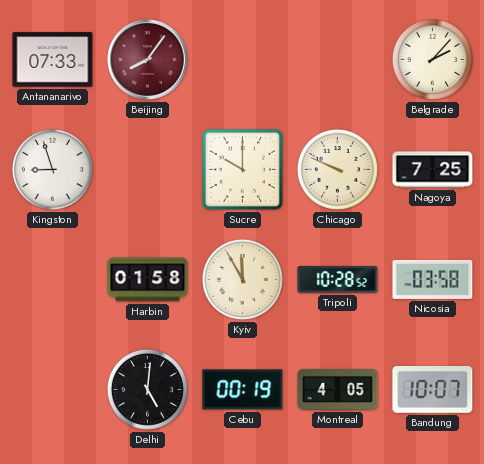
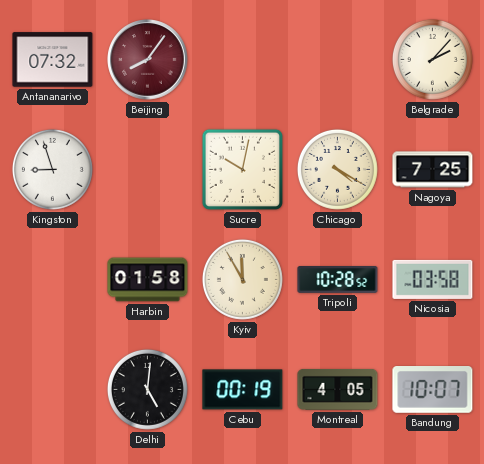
Antananarivo: 07:33 -> 07:32 (53, 60)
Sucre: 10:00 -> 10:02 (242, 169)
Chicago: 9:49 -> 4:20 (337, 169)
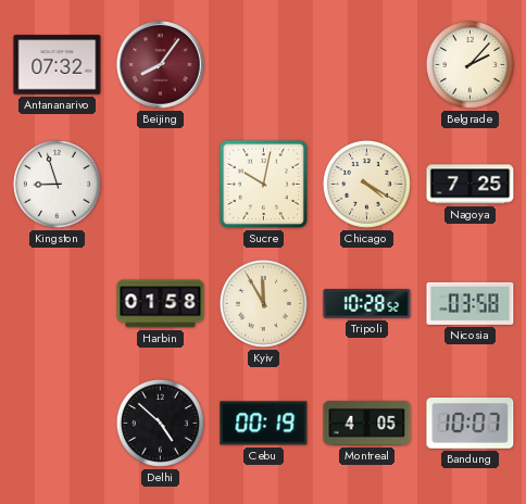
Delhi: 5:01 -> 4:52 (160, 423)
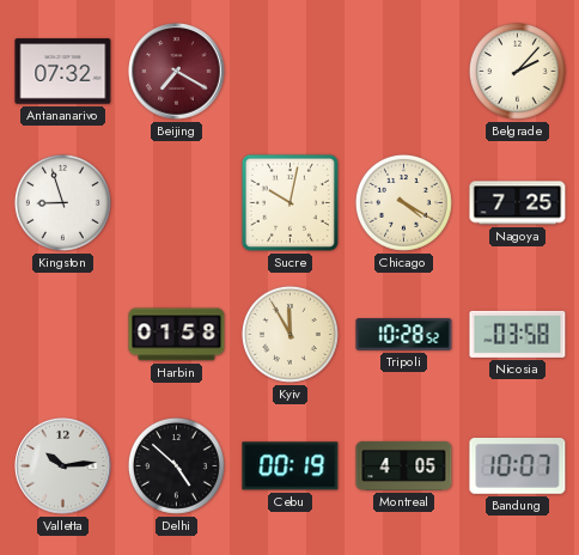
Beijing: 8:06 -> 7:20 (177, 72)
Valletta: none -> 10:14 (63, 466)
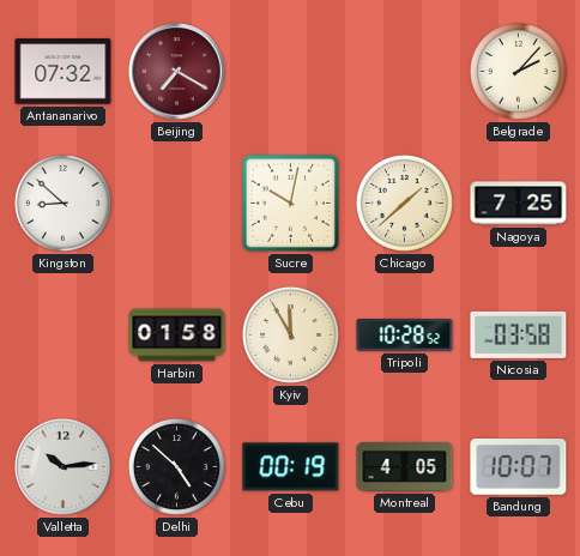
Kingston: 8:57 -> 8:52 (62, 203)
Chicago: 4:20 -> 1:38 (404, 203)
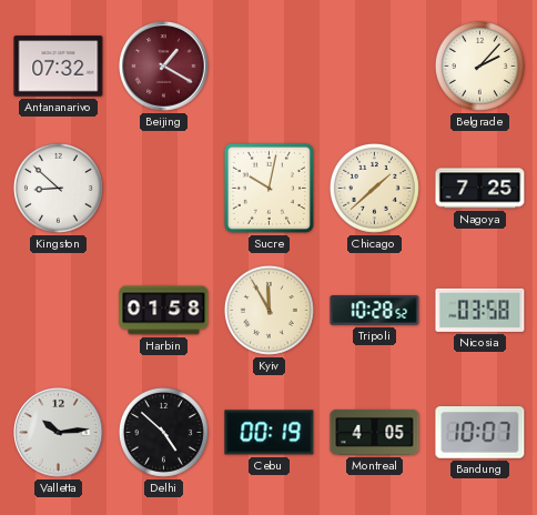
Beijing: 7:20 -> 1:20 (164, 67)
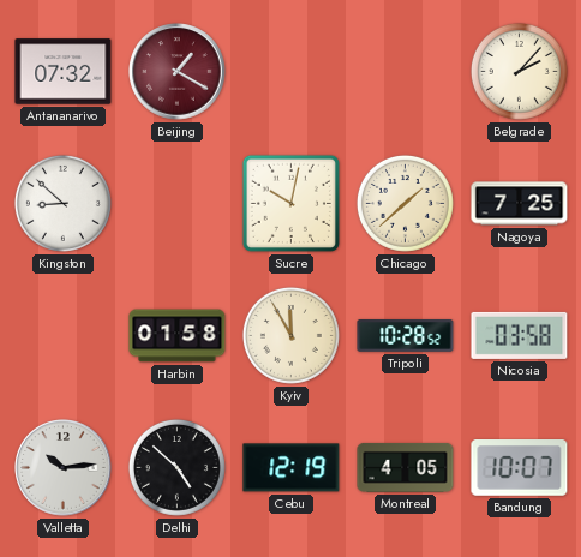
Cebu: 00:19 -> 12:19 (292, 468)
